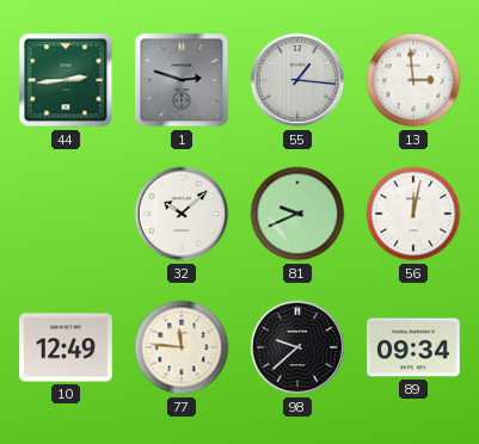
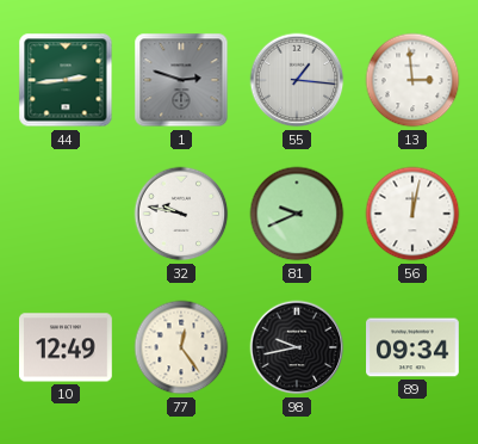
32: 10:08 -> 9:47 (181, 214)
77: 11:46 -> 12:24 (181, 347)
98: 9:38 -> 9:43 (297, 347)
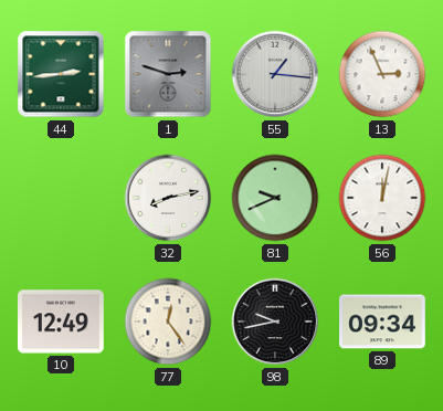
13: 2:59 -> 2:56 (382, 74)
32: 9:47 -> 8:13 (168, 198)
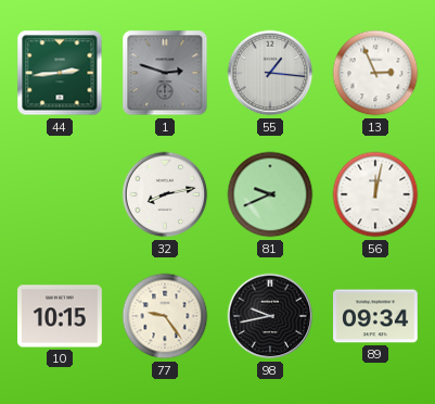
10: 12:49 -> 10:15 (61, 316)
77: 12:24 -> 9:24 (165, 316)
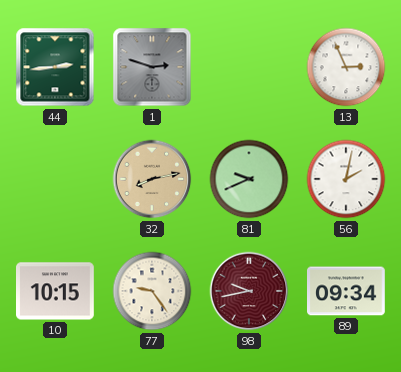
55: 1:16 -> none (270, 73)
32 dial: white -> champagne (152, 179)
56: 12:02 -> 2:02 (346, 179)
98 dial: black -> burgundy (249, 291)
